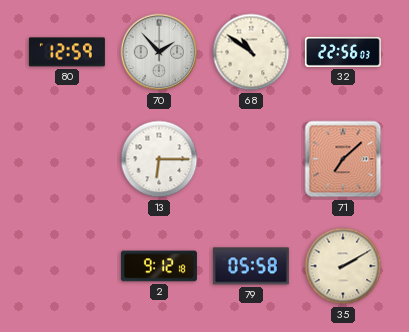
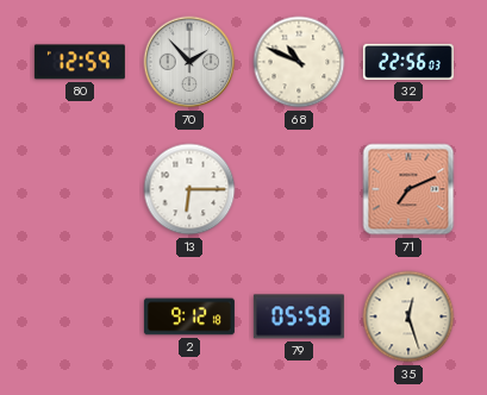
68: 10:51 -> 10:49 (299, 62)
71: 7:08 -> 7:11 (408, 189)
35: 2:10 -> 12:27 (408, 316)
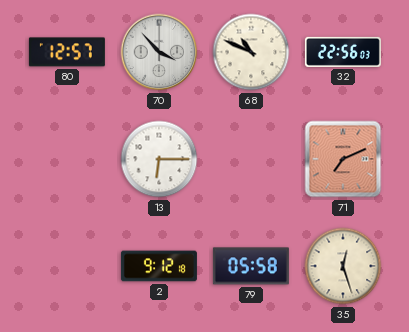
80: 12:59 -> 12:57 (67, 52)
70: 1:53 -> 3:53 (159, 52)
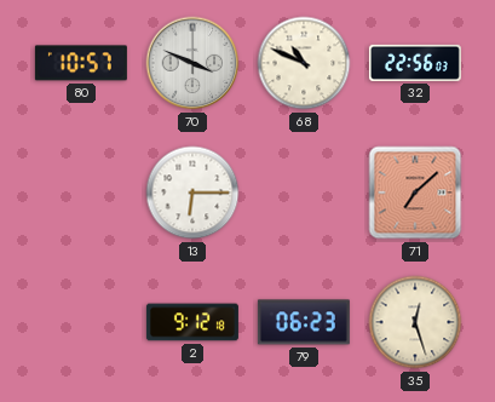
80: 12:57 -> 10:57 (81, 63)
70: 3:53 -> 3:49 (192, 63)
71: 7:11 -> 7:08 (415, 193)
79: 05:58 -> 06:23 (304, 322)
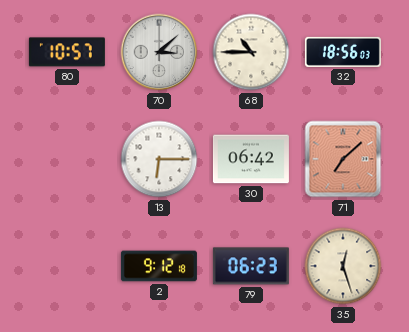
70: 3:49 -> 3:08 (159, 52)
68: 10:49 -> 10:45 (251, 52)
32: 22:56 -> 18:56 (343, 52)
30: none -> 06:42 (251, 159)
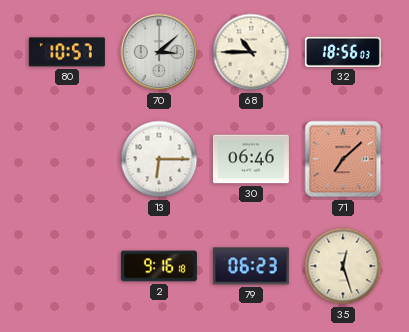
30: 06:42 -> 06:46 (251, 159)
2: 9:12 -> 9:16 (159, 266)
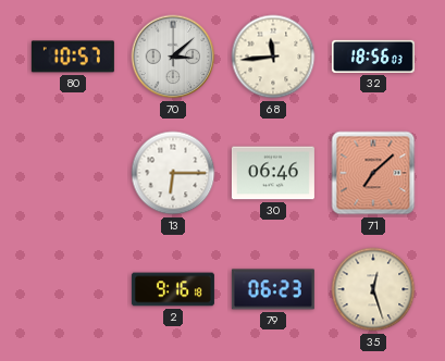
68: 10:45 -> 11:44 (273, 57)
